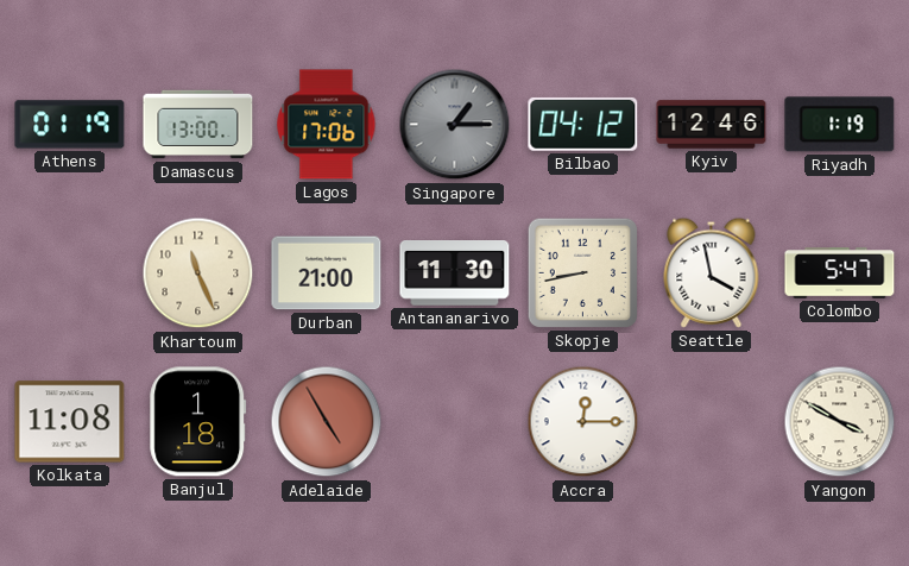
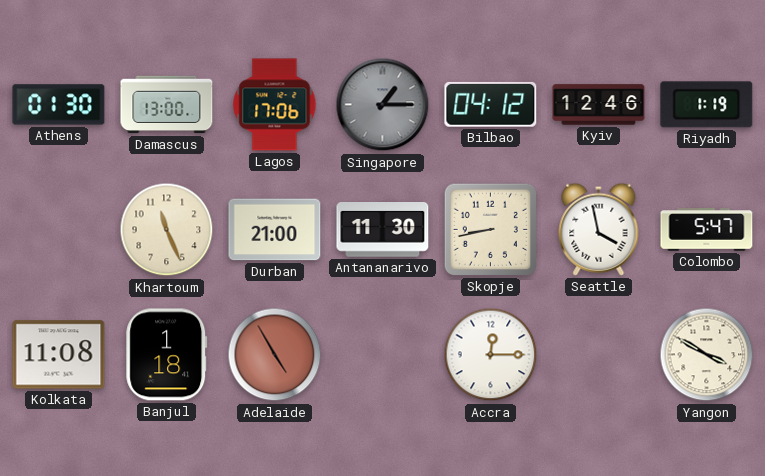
Athens: 01:19 -> 01:30 (59, 105)
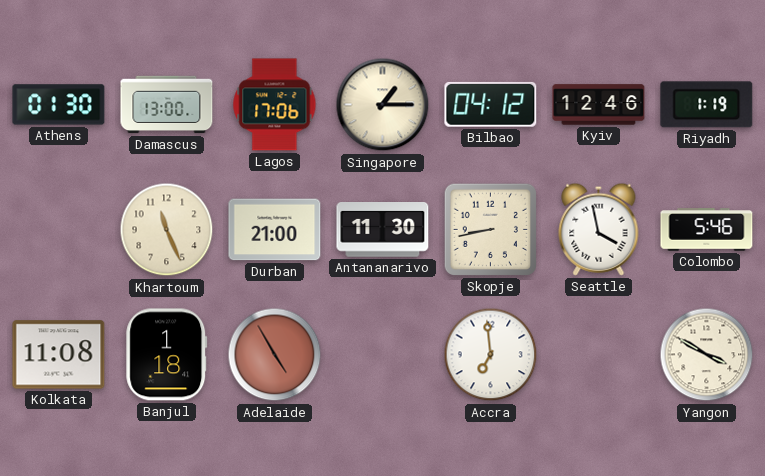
Singapore dial: grey -> cream (383, 105)
Colombo: 5:47 -> 5:46 (707, 230)
Accra: 12:15 -> 6:59 (491, 355)
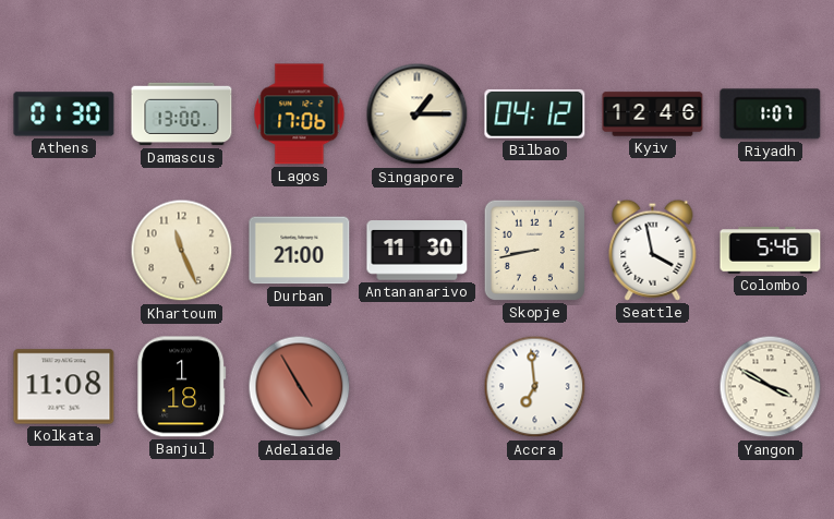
Riyadh: 1:19 -> 1:07 (771, 114)
